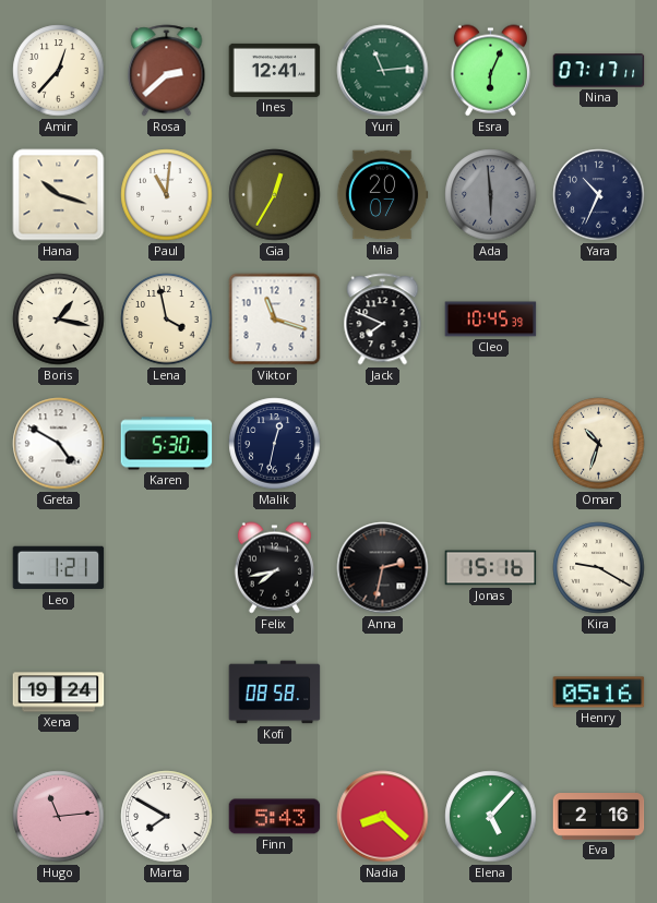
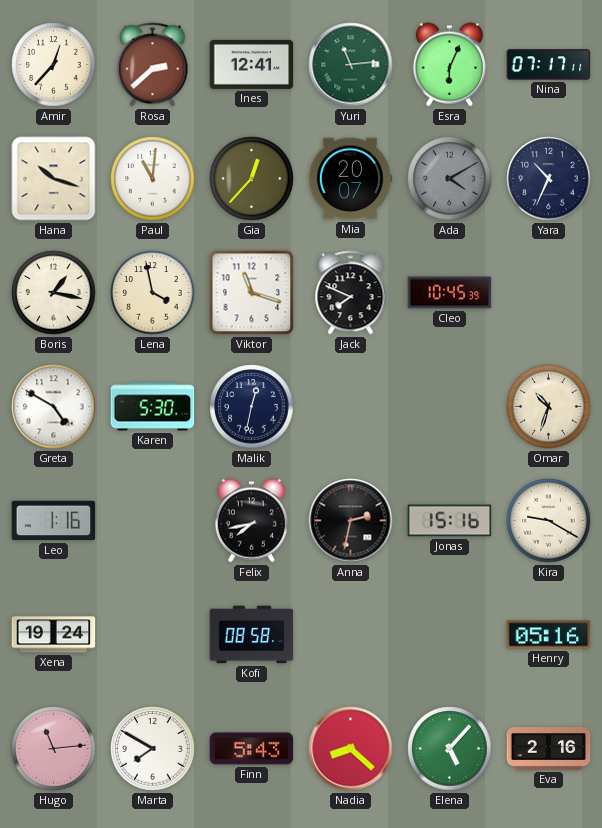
Gia: 12:35 -> 12:37 (252, 179)
Ada: 5:59 -> 4:10 (450, 179)
Leo: 1:21 -> 1:16 (54, 521)
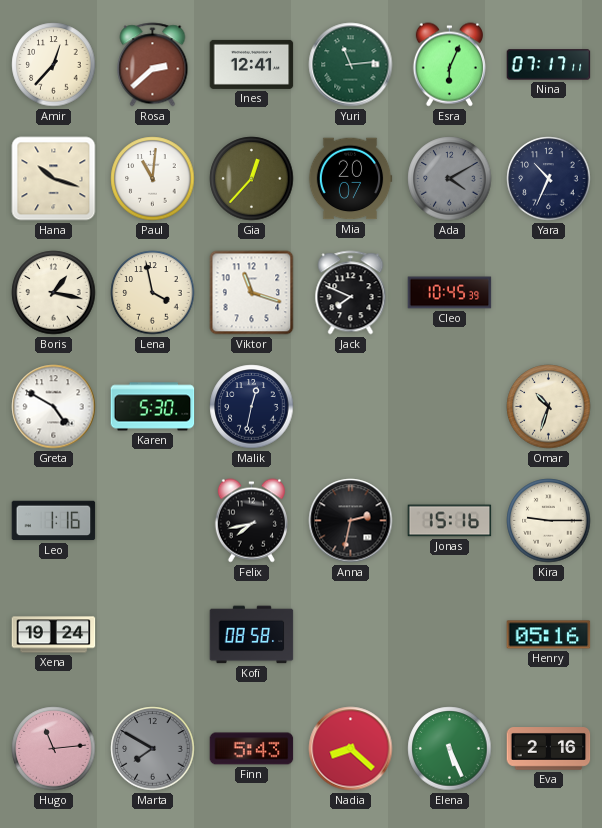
Kira: 9:20 -> 9:15 (549, 521)
Marta dial: white -> grey (153, 749)
Elena: 5:07 -> 5:26 (450, 749)
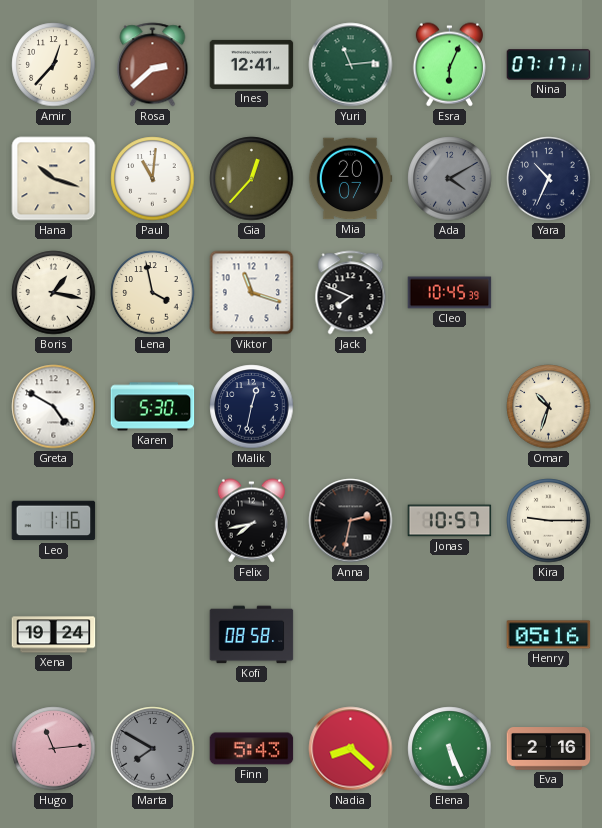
Jonas: 15:16 -> 10:57 (450, 521)
